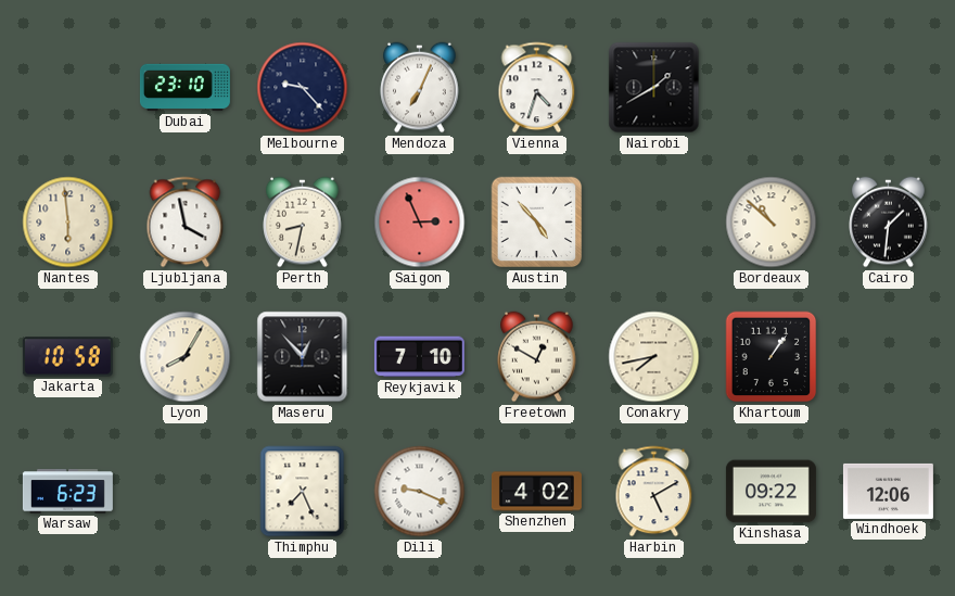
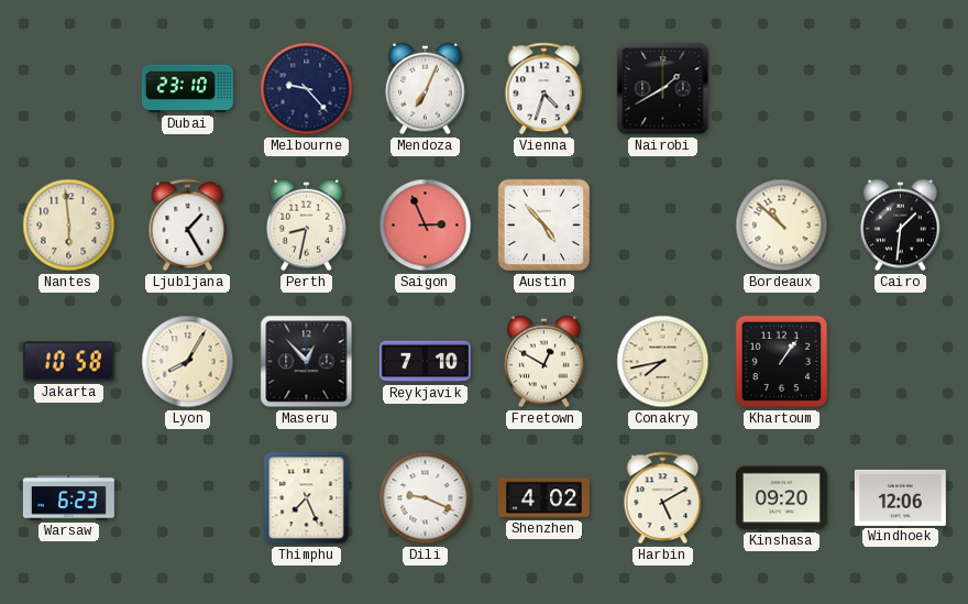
Ljubljana: 3:58 -> 1:25 (188, 226)
Kinshasa: 09:22 -> 09:20 (781, 498)
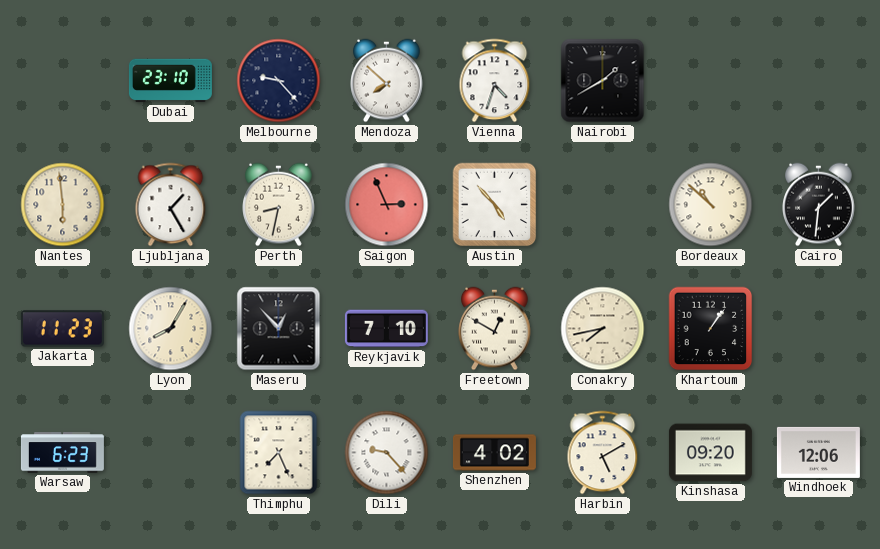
Mendoza: 7:04 -> 7:52 (387, 81)
Jakarta: 10:58 -> 11:23 (62, 329)
Dili: 9:19 -> 9:23 (387, 453)
